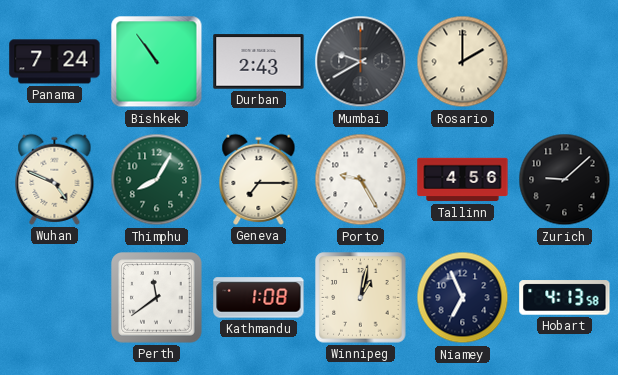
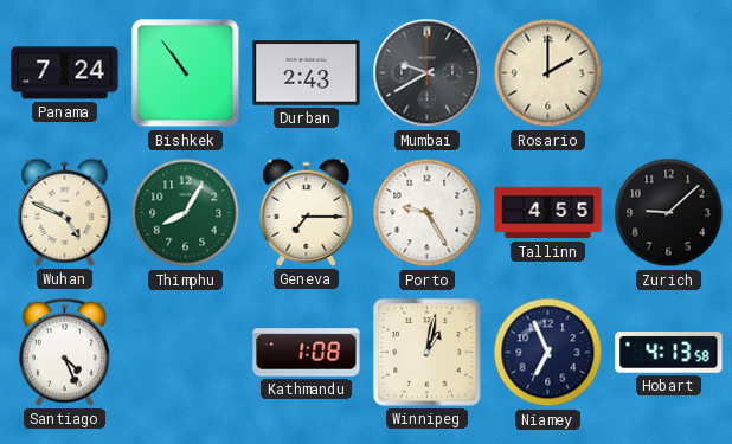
Tallinn: 4:56 -> 4:55 (548, 213)
Santiago: none -> 4:26 (64, 352)
Perth: 11:39 -> none (157, 298)
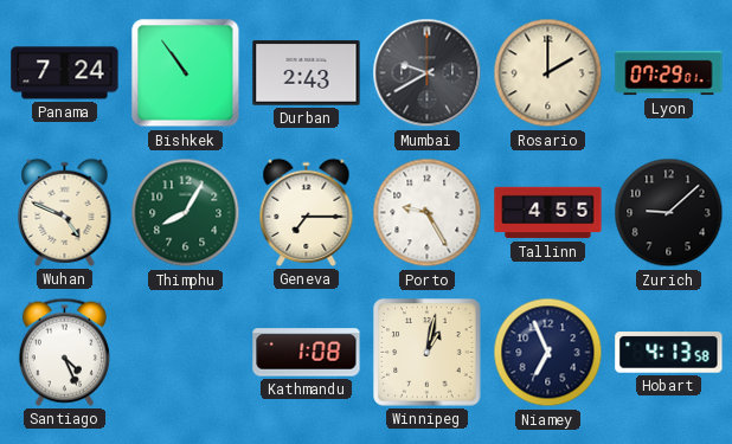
Lyon: none -> 07:29 (669, 73)
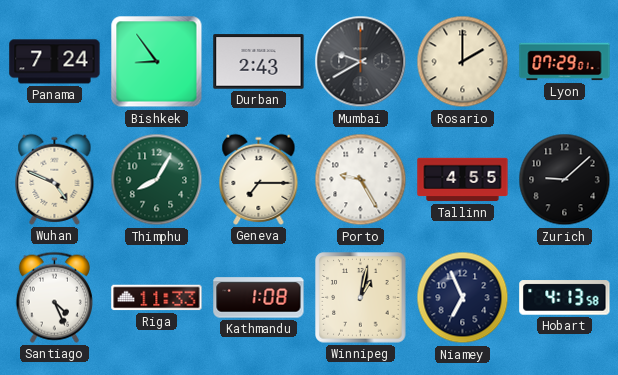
Bishkek: 10:54 -> 8:54 (157, 62)
Riga: none -> 11:33 (157, 298)
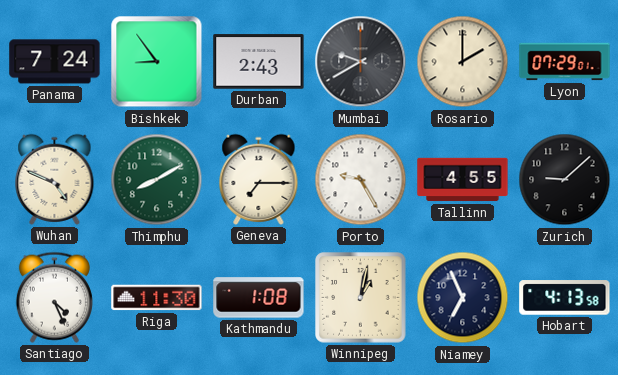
Thimphu: 8:05 -> 8:10 (157, 180)
Riga: 11:33 -> 11:30 (157, 298)
